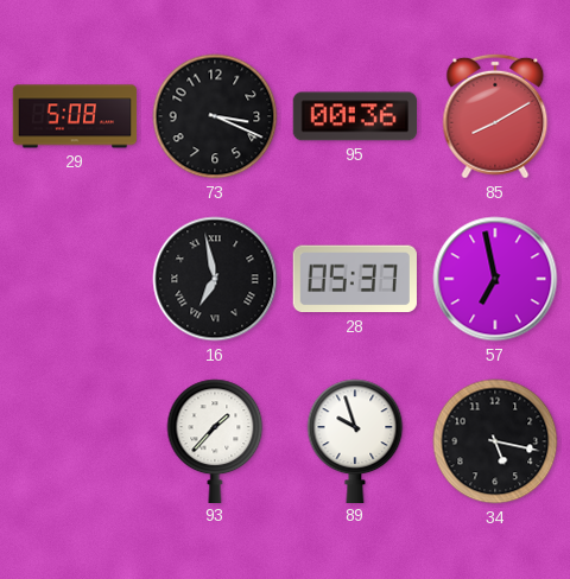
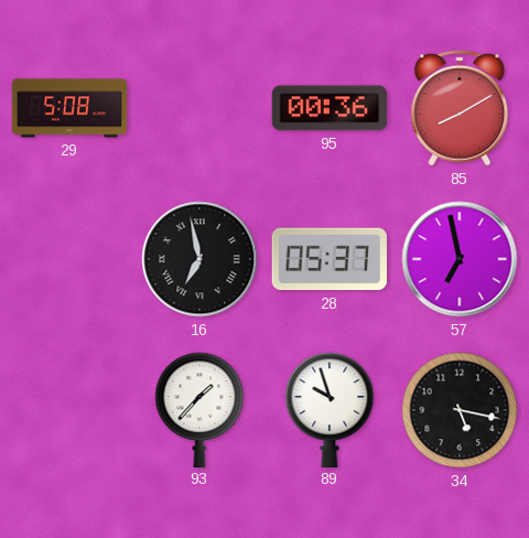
73: 3:19 -> none (215, 116)
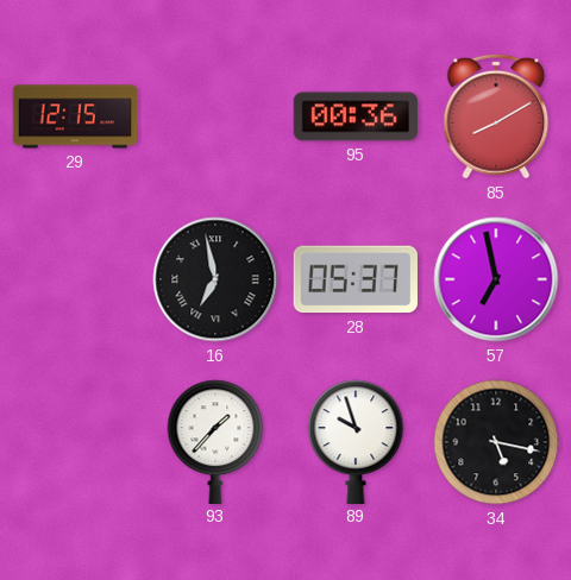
29: 5:08 -> 12:15 (75, 116)
